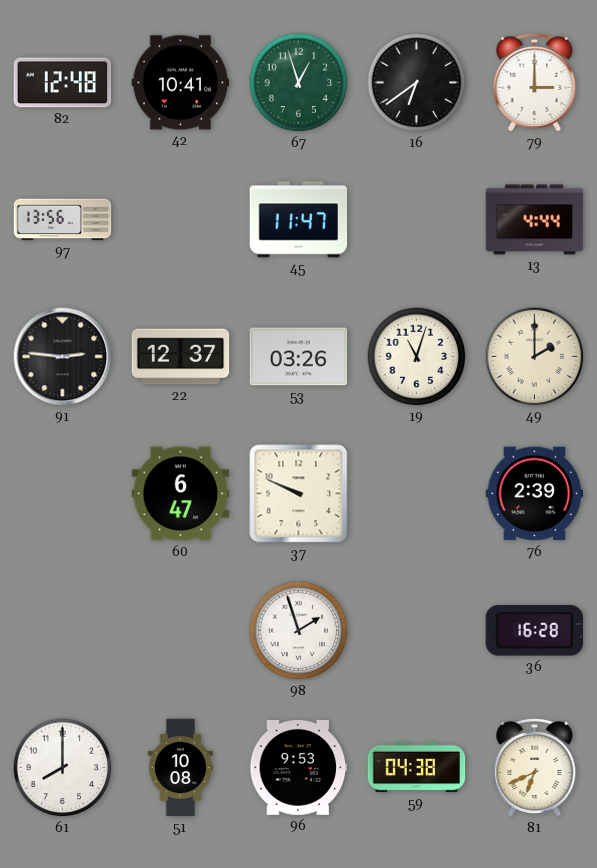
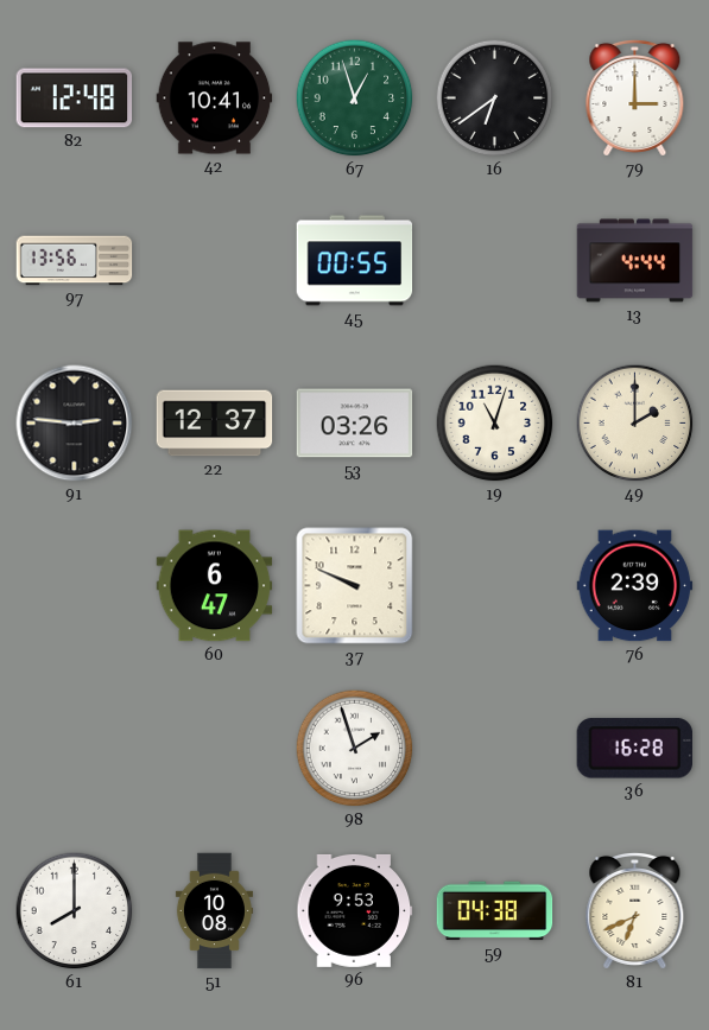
45: 11:47 -> 00:55 (355, 261)
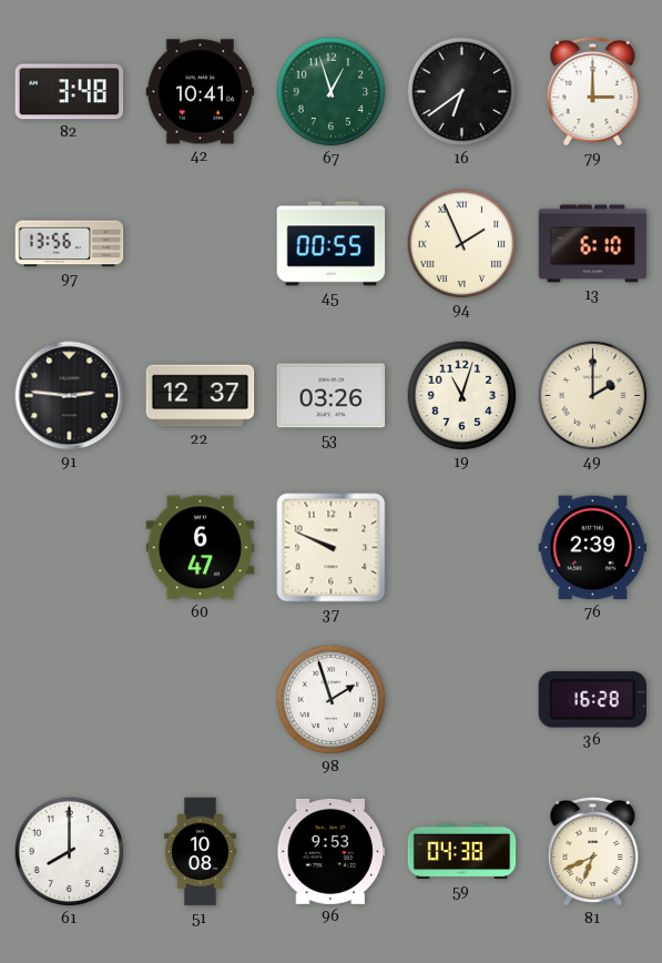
82: 12:48 -> 3:48 (70, 92)
94: none -> 1:56 (462, 244)
13: 4:44 -> 6:10 (593, 244)
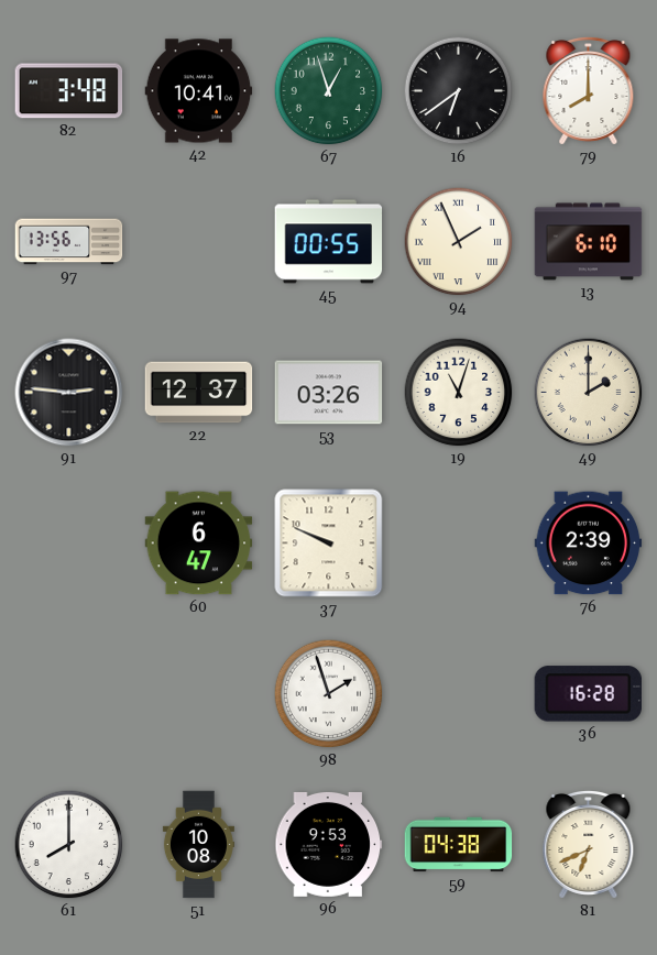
79: 3:00 -> 8:00 (589, 90)
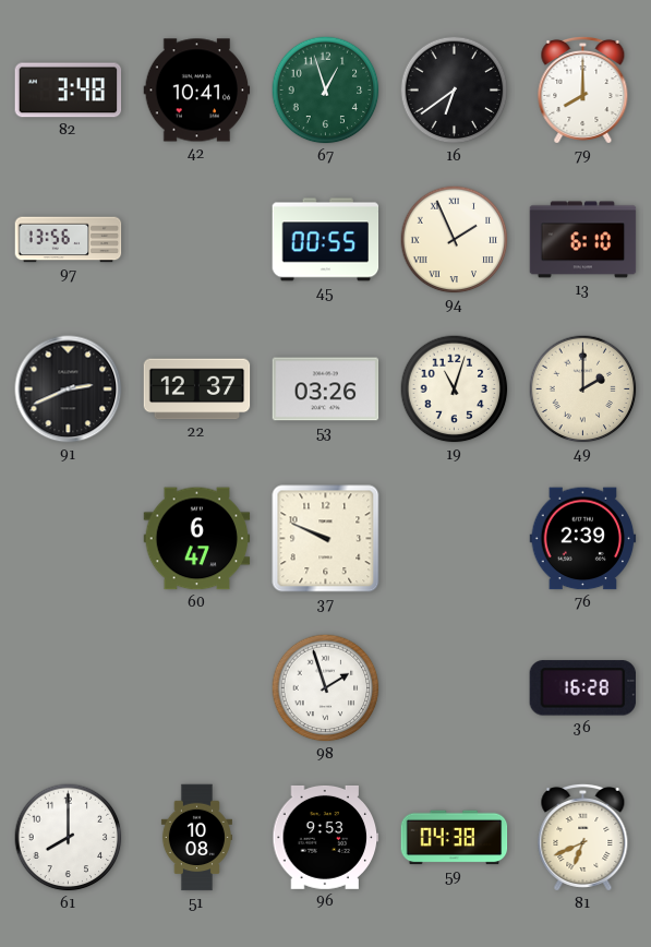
91: 2:46 -> 2:41 (69, 389)
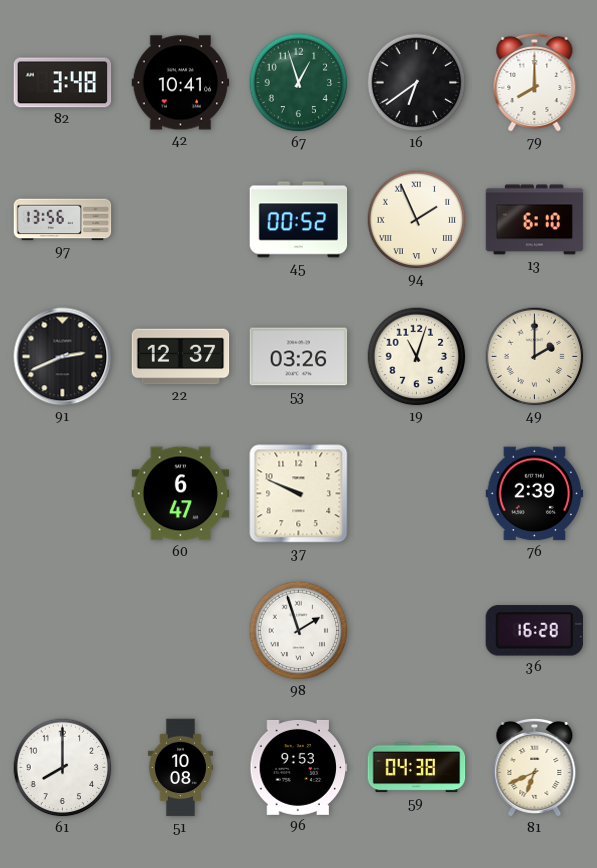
45: 00:55 -> 00:52 (299, 220)
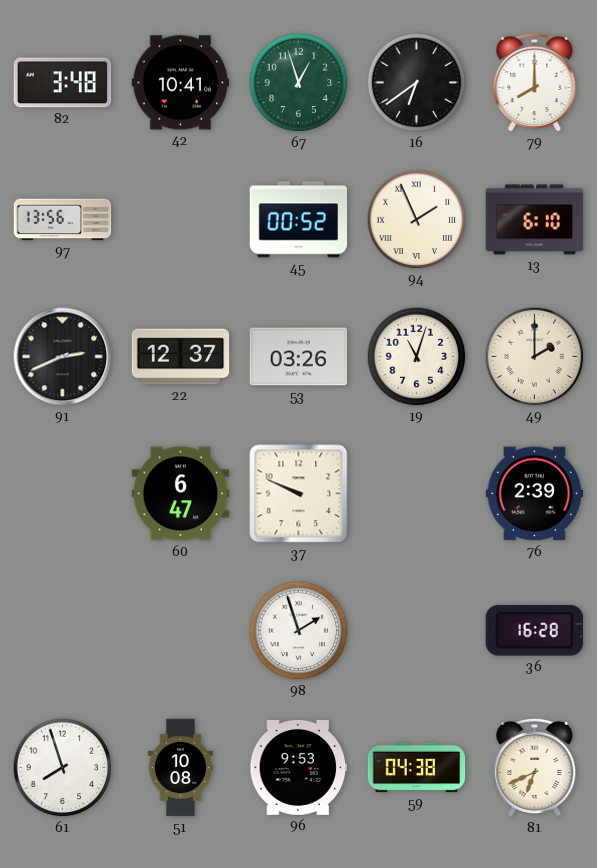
61: 8:00 -> 7:57 (63, 768)
